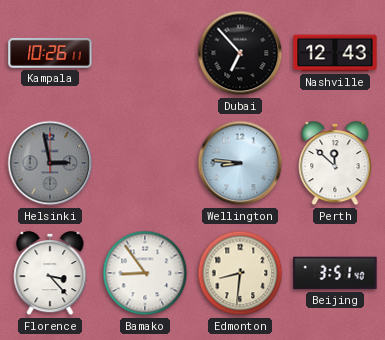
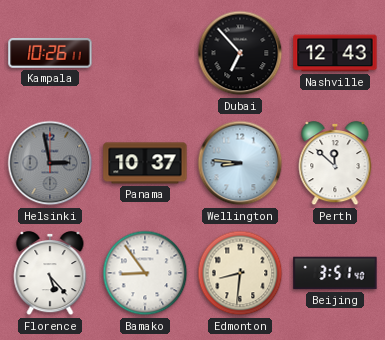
Panama: none -> 10:37 (145, 163)
Florence: 3:23 -> 5:23 (50, 273)
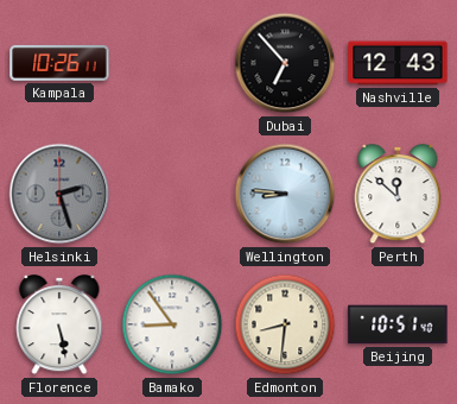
Helsinki: 2:58 -> 2:27 (59, 194)
Panama: 10:37 -> none (145, 163)
Florence: 5:23 -> 5:28 (59, 324)
Beijing: 3:51 -> 10:51 (398, 324)
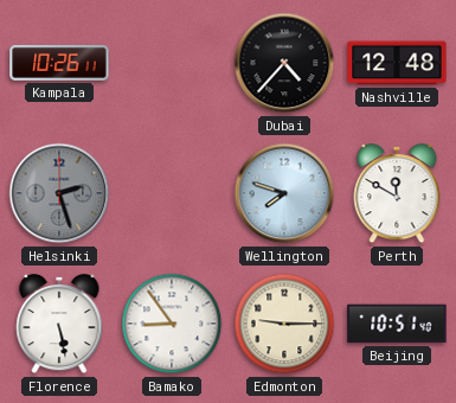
Dubai: 6:53 -> 4:37 (284, 63)
Nashville: 12:43 -> 12:48 (397, 63)
Wellington: 8:46 -> 7:48 (284, 193)
Perth: 11:52 -> 11:50 (397, 193)
Edmonton: 8:31 -> 9:15 (284, 324)
